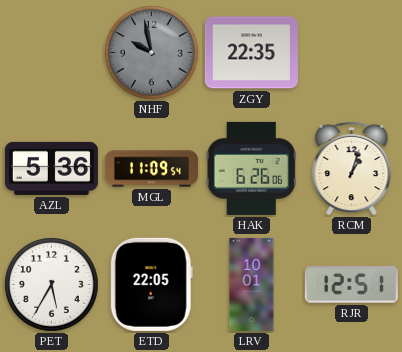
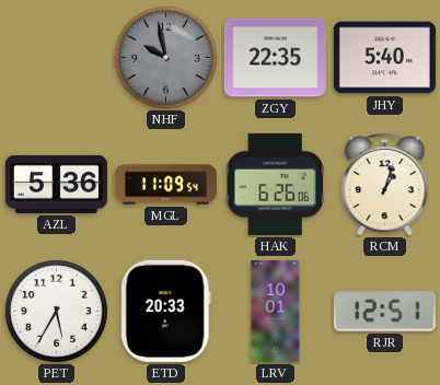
JHY: none -> 5:40 (384, 58)
ETD: 22:05 -> 20:33 (165, 311)
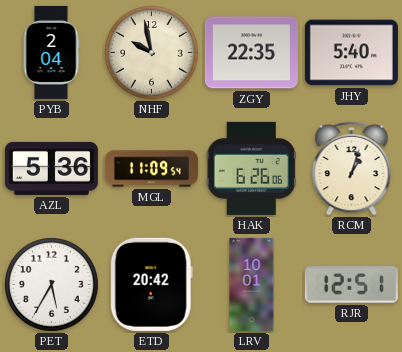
PYB: none -> 2:04 (51, 52)
NHF dial: grey -> cream (152, 53)
ETD: 20:33 -> 20:42 (151, 284)
